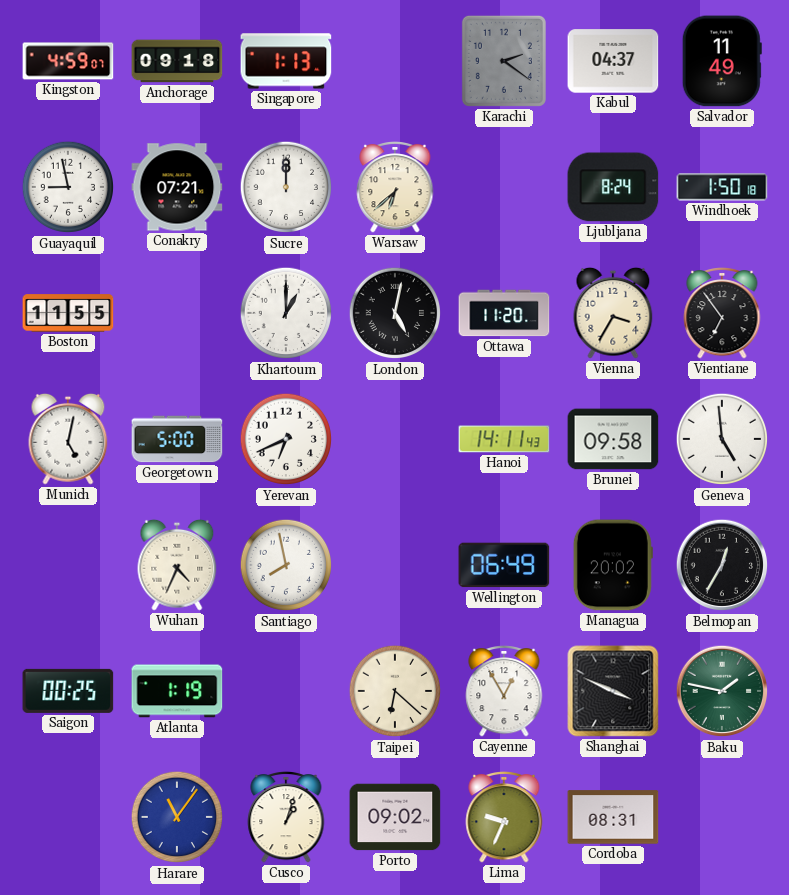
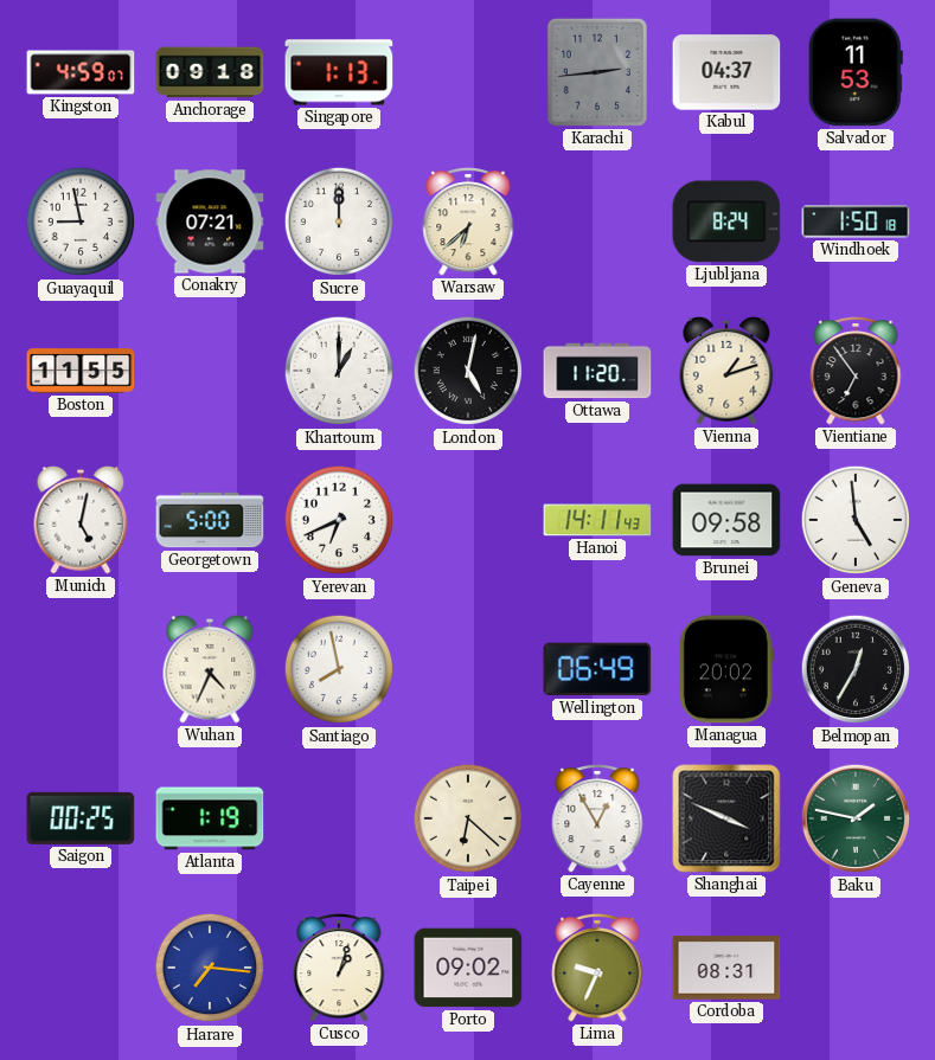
Karachi: 2:21 -> 2:44 (597, 72)
Salvador: 11:49 -> 11:53 (856, 72)
Vienna: 3:35 -> 1:12 (726, 371)
Harare: 11:06 -> 7:16 (210, 968)
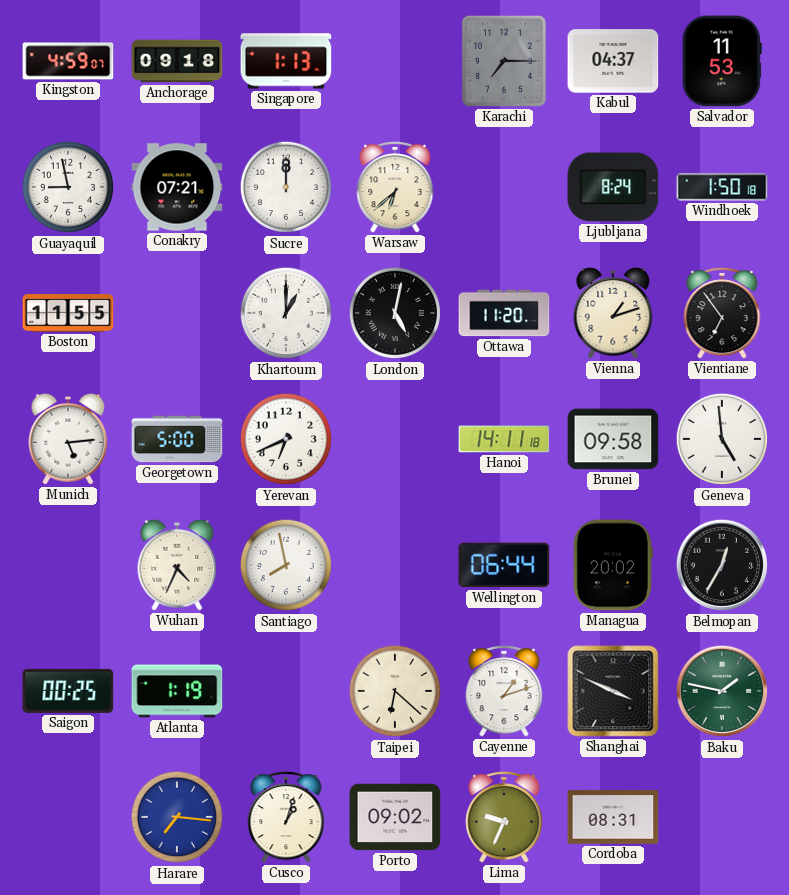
Karachi: 2:44 -> 7:15 (504, 61)
Munich: 5:02 -> 5:14 (68, 439)
Hanoi: 14:11:43 -> 14:11:18 (504, 439)
Wellington: 06:49 -> 06:44 (504, 565)
Cayenne: 12:55 -> 1:12 (504, 691)
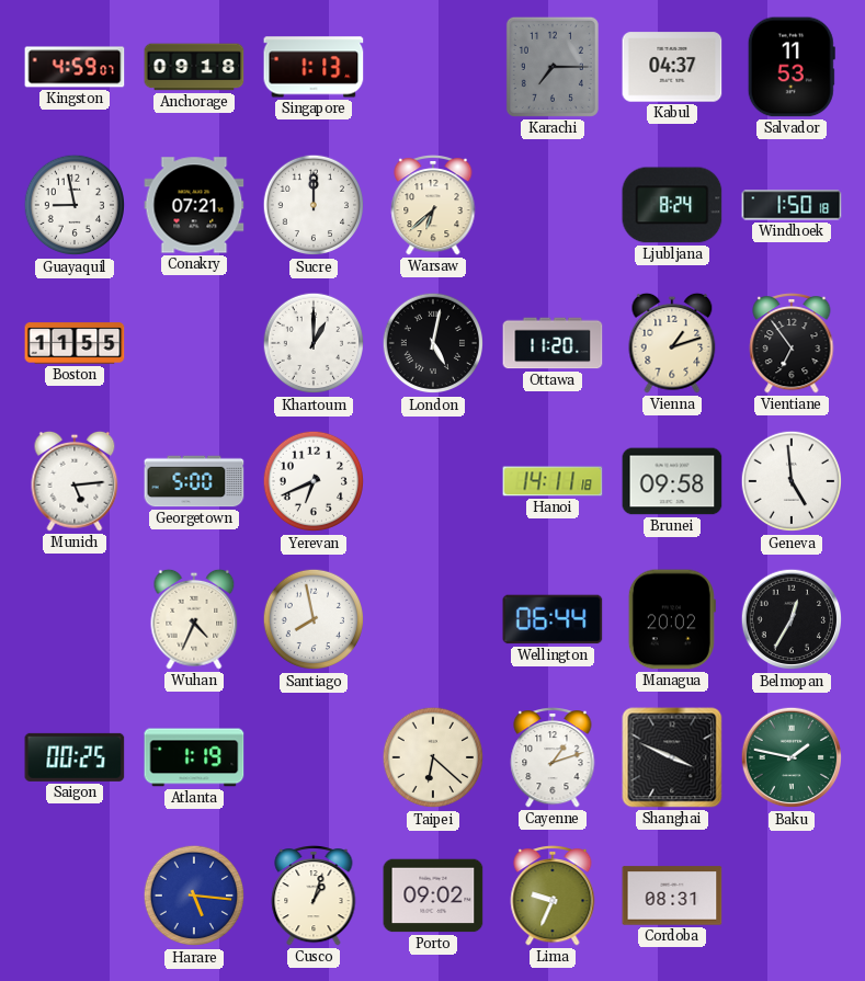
Harare: 7:16 -> 5:16 (194, 896)
